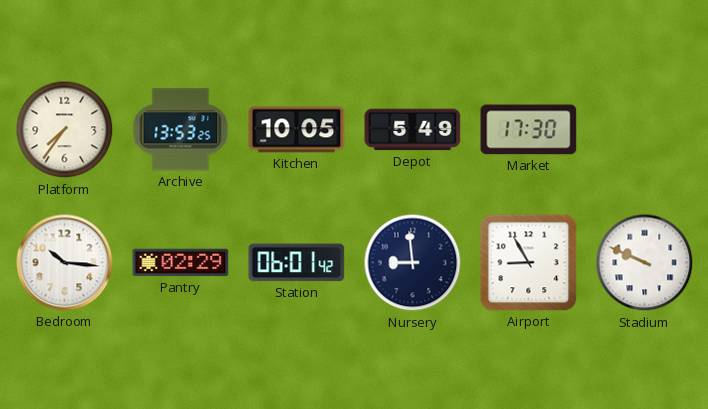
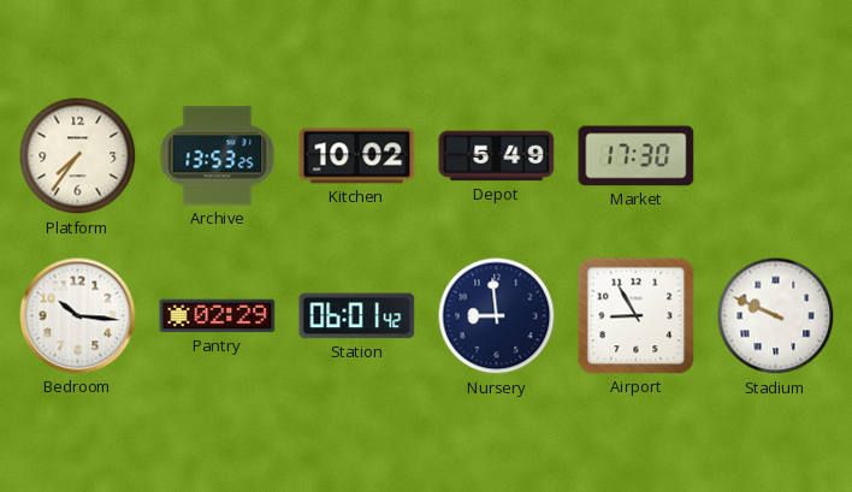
Kitchen: 10:05 -> 10:02 (357, 156)
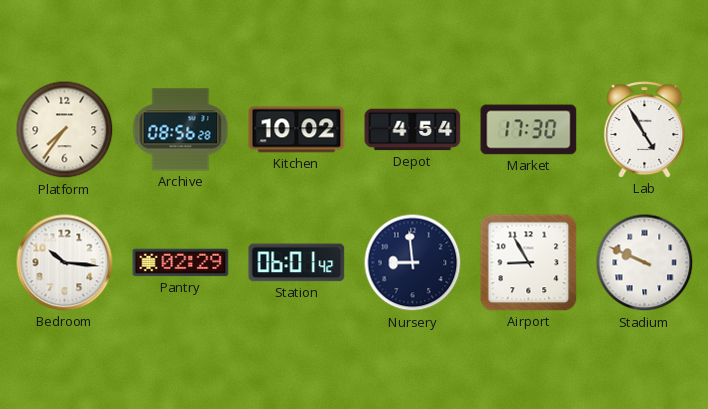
Archive: 13:53 -> 08:56 (181, 130)
Depot: 5:49 -> 4:54 (413, 130)
Lab: none -> 4:55 (645, 130)
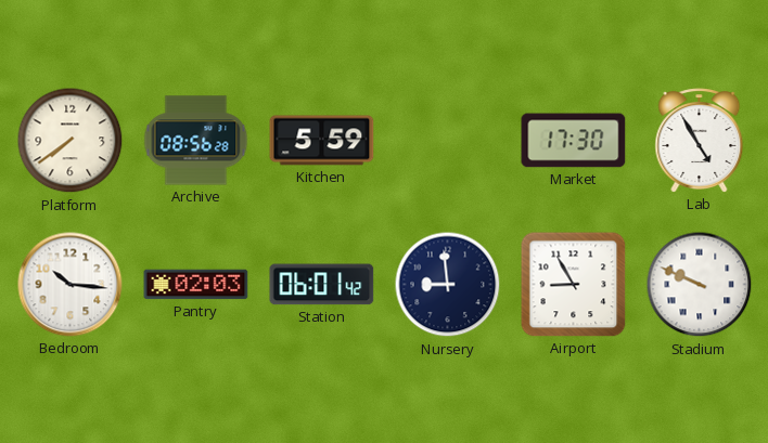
Platform: 7:36 -> 7:39 (71, 141)
Kitchen: 10:02 -> 5:59 (322, 141)
Depot: 4:54 -> none (413, 130)
Pantry: 02:29 -> 02:03 (196, 285)
